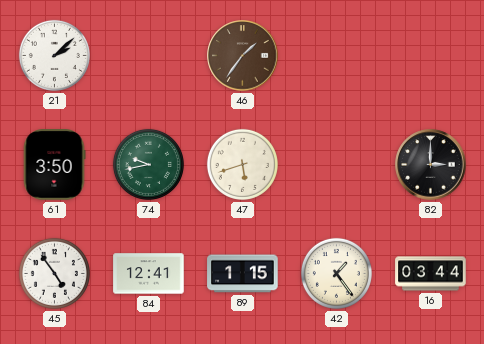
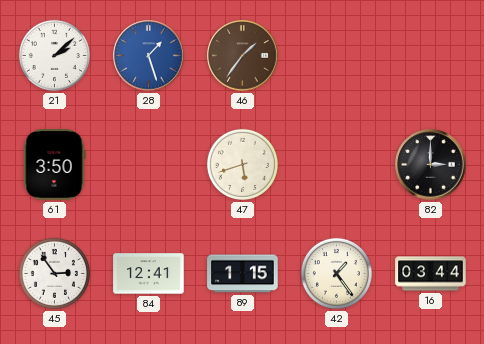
28: none -> 1:27 (149, 56)
74: 9:43 -> none (148, 164)
45: 4:54 -> 2:54 (54, 273)
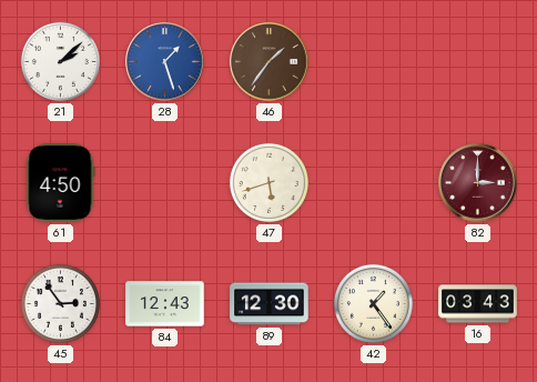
61: 3:50 -> 4:50 (60, 183)
82 dial: black -> burgundy (478, 183)
84: 12:41 -> 12:43 (165, 304)
89: 1:15 -> 12:30 (270, 304)
16: 03:44 -> 03:43 (478, 304)
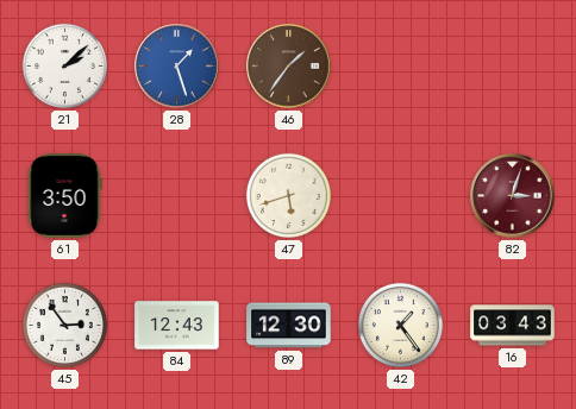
61: 4:50 -> 3:50 (64, 196)
82: 3:00 -> 3:03 (513, 196)
